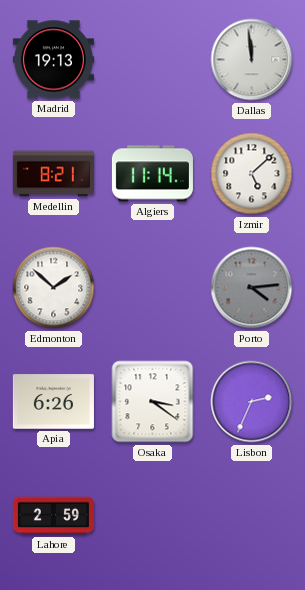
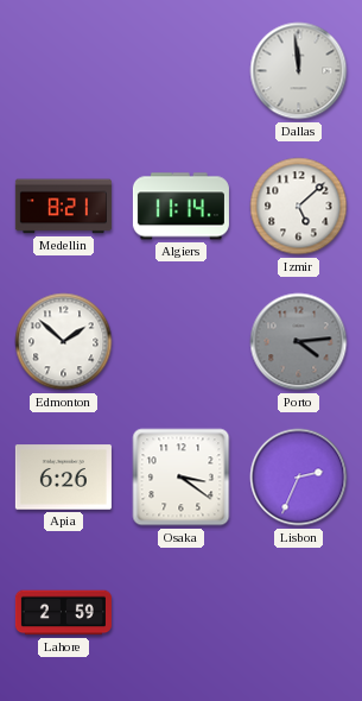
Madrid: 19:13 -> none (53, 60)
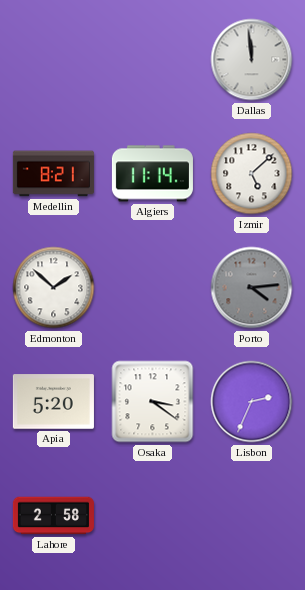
Apia: 6:26 -> 5:20 (53, 402)
Lahore: 2:59 -> 2:58 (53, 516)
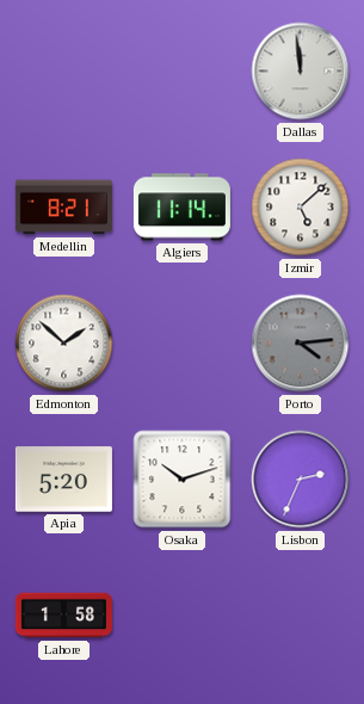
Osaka: 3:21 -> 10:12 (183, 480)
Lahore: 2:58 -> 1:58 (63, 616)
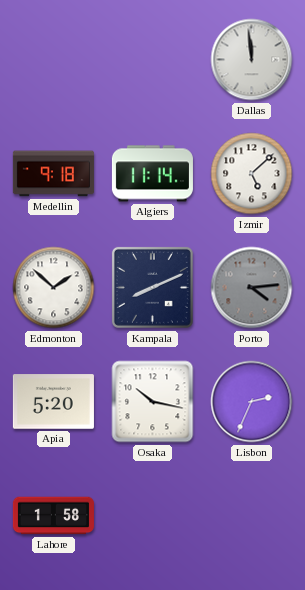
Medellin: 8:21 -> 9:18 (53, 174)
Kampala: none -> 8:11 (152, 287)
Osaka: 10:12 -> 10:17 (153, 402)
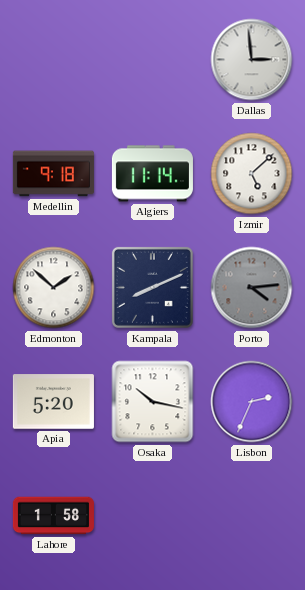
Dallas: 11:59 -> 2:59 (252, 60)
